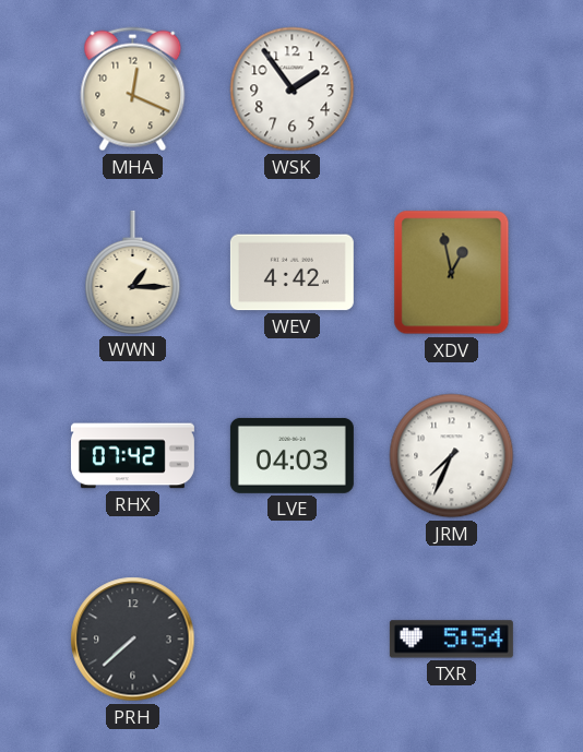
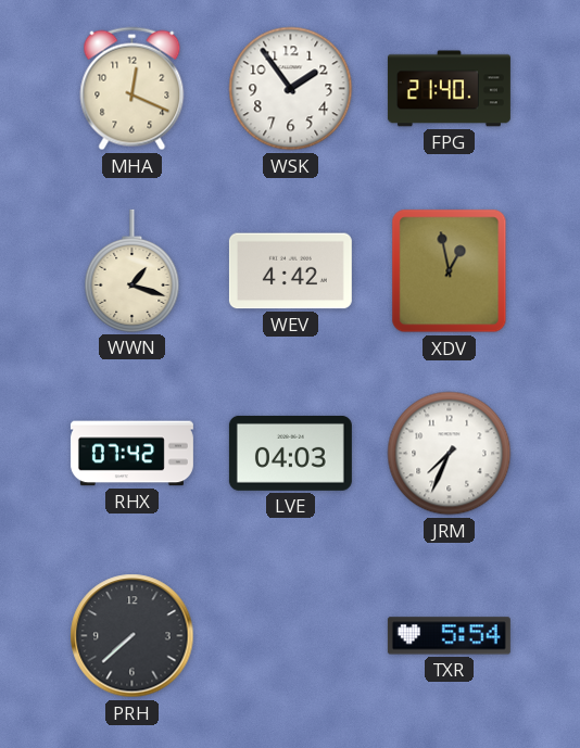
FPG: none -> 21:40 (449, 89)
WWN: 1:15 -> 1:18 (133, 270)
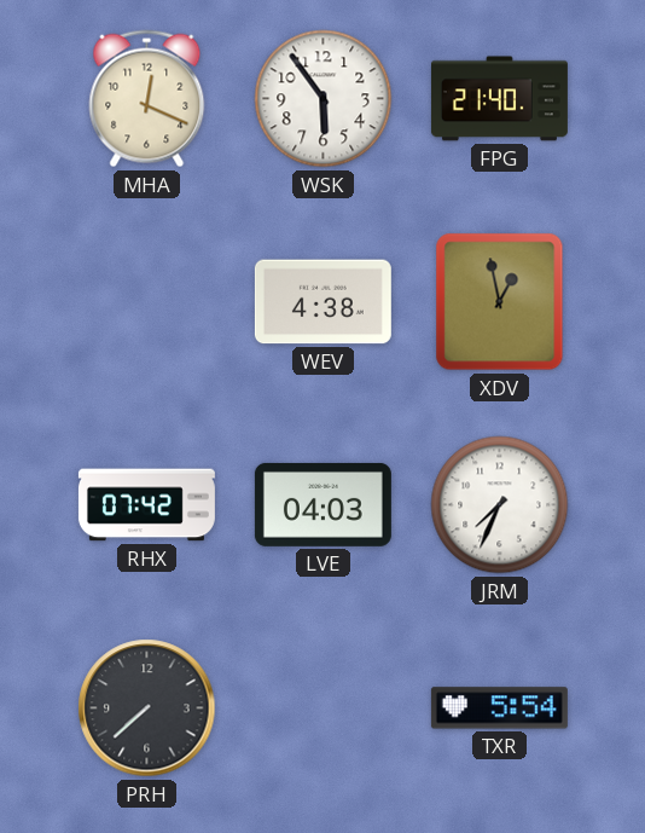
WSK: 1:54 -> 5:54 (324, 99)
WWN: 1:18 -> none (133, 270)
WEV: 4:42 -> 4:38 (322, 302)
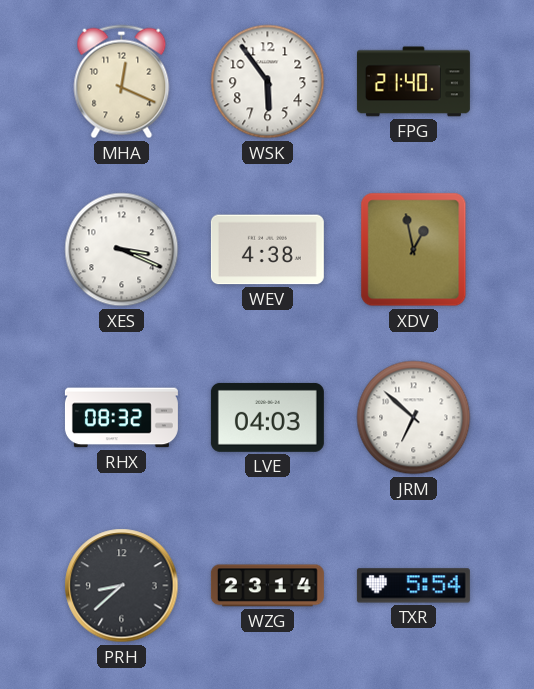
XES: none -> 3:19 (122, 250)
RHX: 07:42 -> 08:32 (121, 418)
JRM: 7:34 -> 6:52 (414, 418)
PRH: 7:38 -> 8:38 (122, 586)
WZG: none -> 23:14 (267, 586)
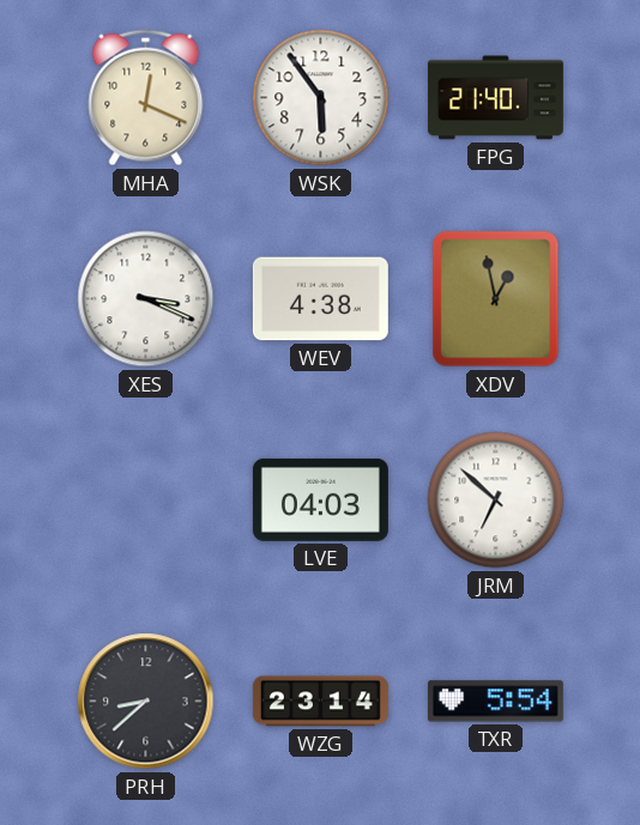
RHX: 08:32 -> none (121, 418)
